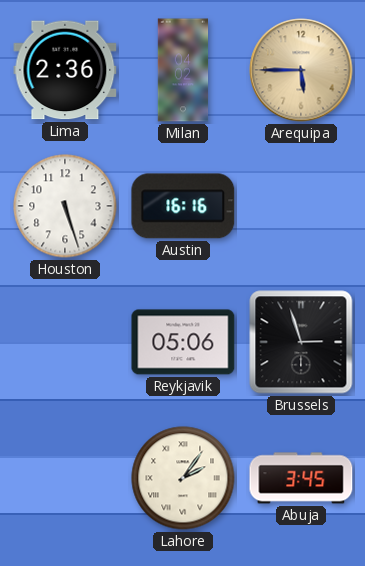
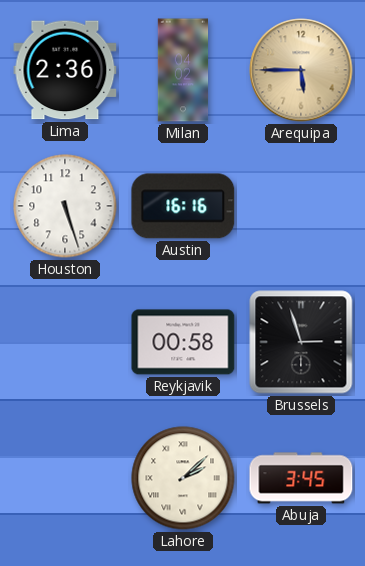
Reykjavik: 05:06 -> 00:58 (183, 342)
Lahore: 2:06 -> 2:08 (183, 478)
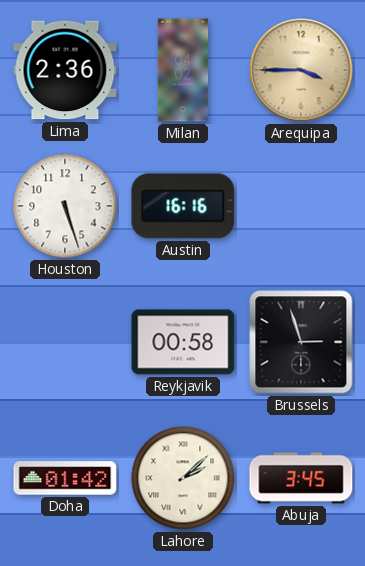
Arequipa: 5:45 -> 3:45 (301, 70)
Doha: none -> 01:42 (65, 478)
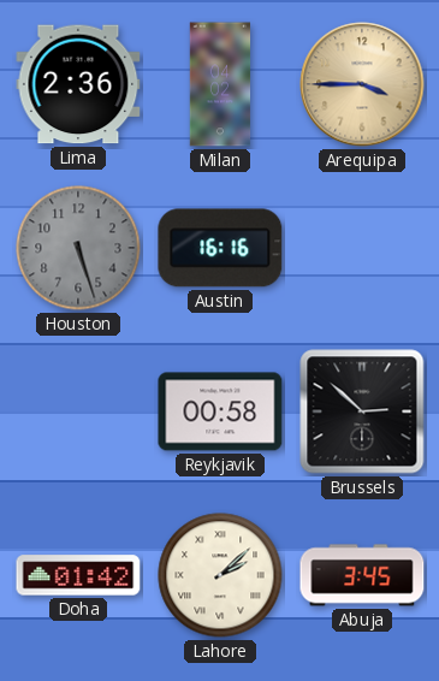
Houston dial: white -> grey (78, 248)
Brussels: 2:57 -> 2:52 (362, 411)
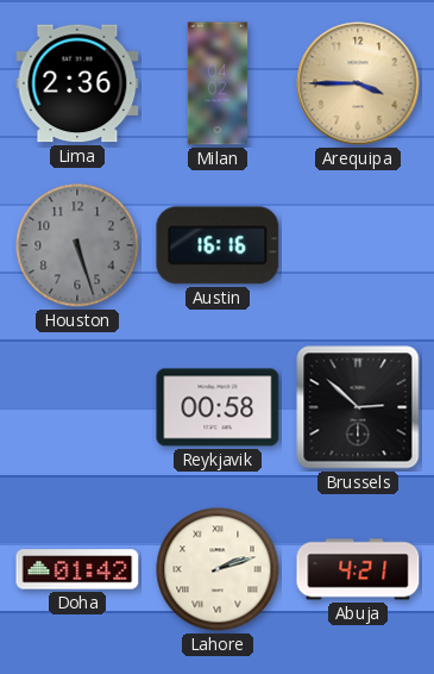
Lahore: 2:08 -> 2:12 (218, 569)
Abuja: 3:45 -> 4:21 (358, 569)
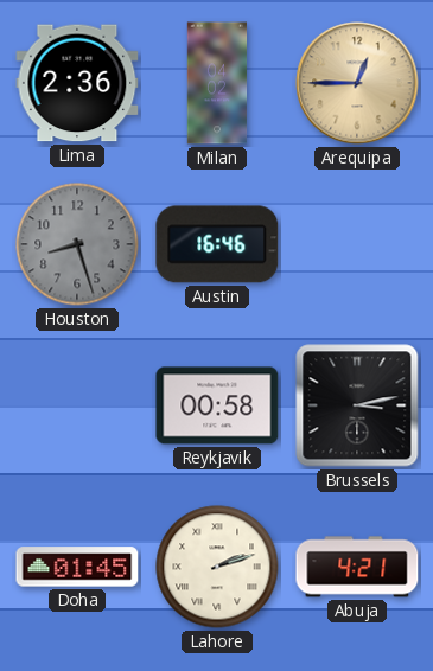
Arequipa: 3:45 -> 12:45 (357, 83)
Houston: 5:27 -> 8:27 (77, 244)
Austin: 16:16 -> 16:46 (217, 244)
Brussels: 2:52 -> 3:13 (357, 405)
Doha: 01:42 -> 01:45 (77, 567)
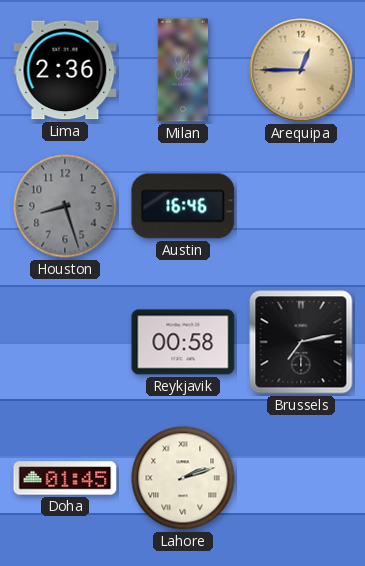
Brussels: 3:13 -> 7:13 (301, 342)
Abuja: 4:21 -> none (357, 567)
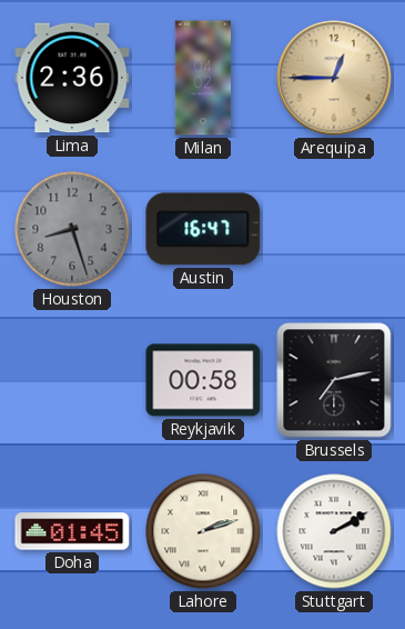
Austin: 16:46 -> 16:47 (203, 229)
Stuttgart: none -> 2:10 (334, 531)
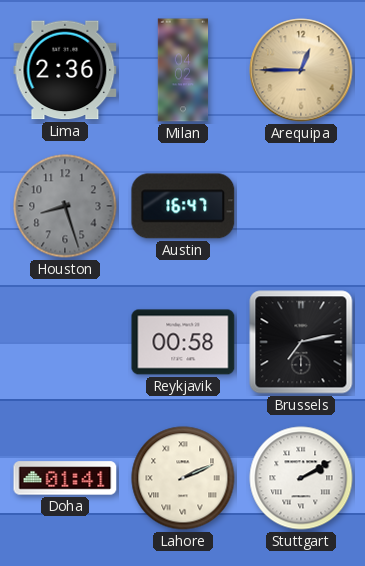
Doha: 01:45 -> 01:41 (65, 478)
Lahore: 2:12 -> 2:11 (183, 478)
